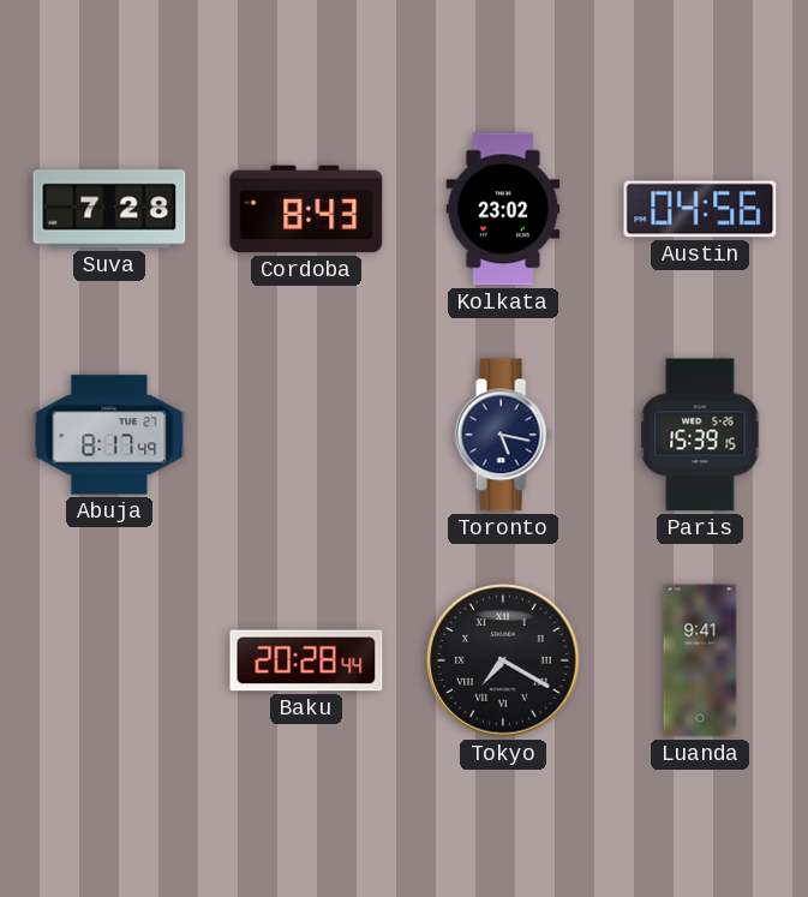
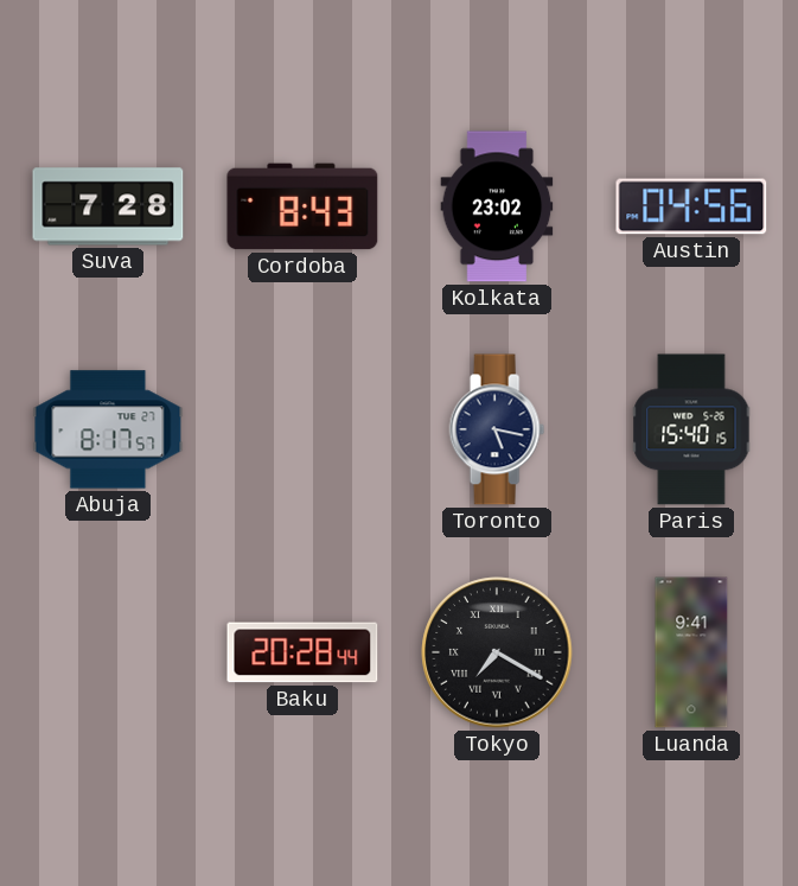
Abuja: 8:17:49 -> 8:17:57 (108, 429)
Paris: 15:39 -> 15:40 (691, 429)
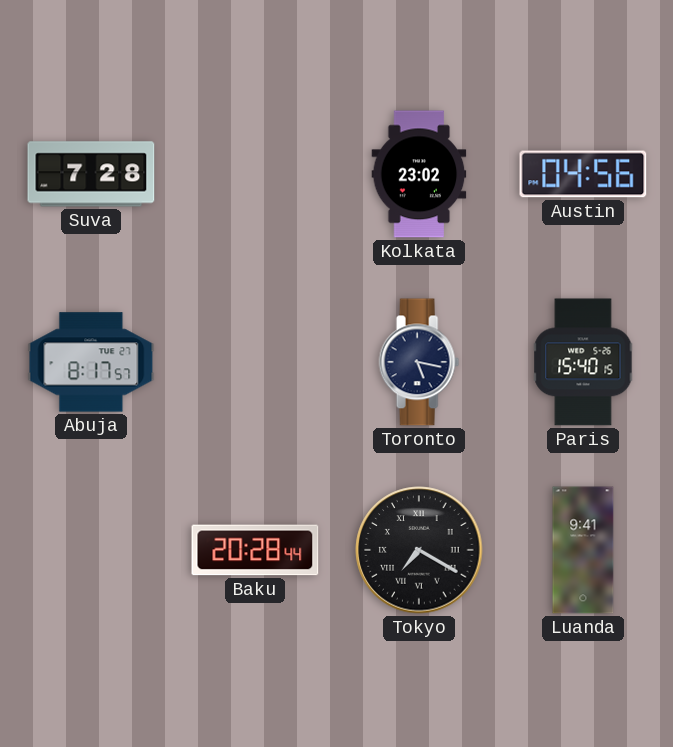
Cordoba: 8:43 -> none (302, 206)
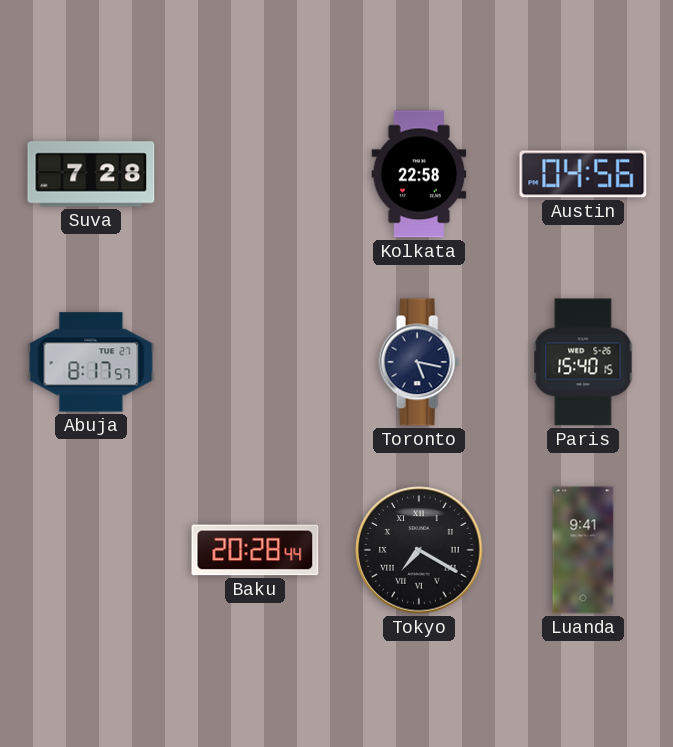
Kolkata: 23:02 -> 22:58 (419, 174)
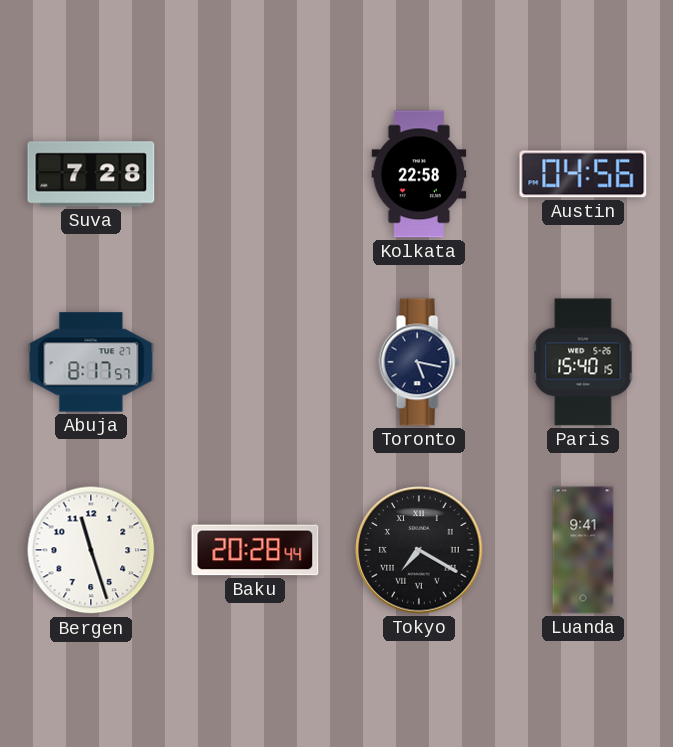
Bergen: none -> 11:27 (91, 550)
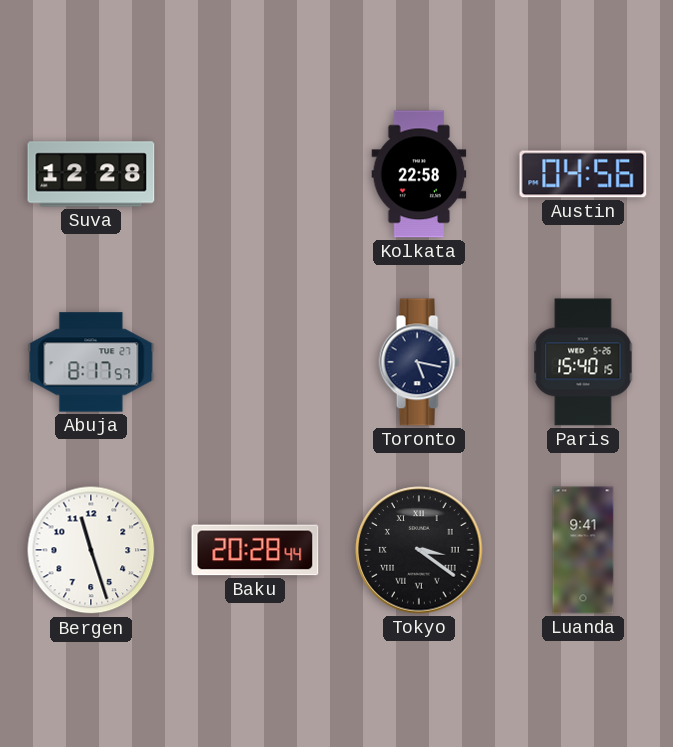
Suva: 7:28 -> 12:28 (91, 174)
Tokyo: 7:20 -> 3:21 (419, 550)
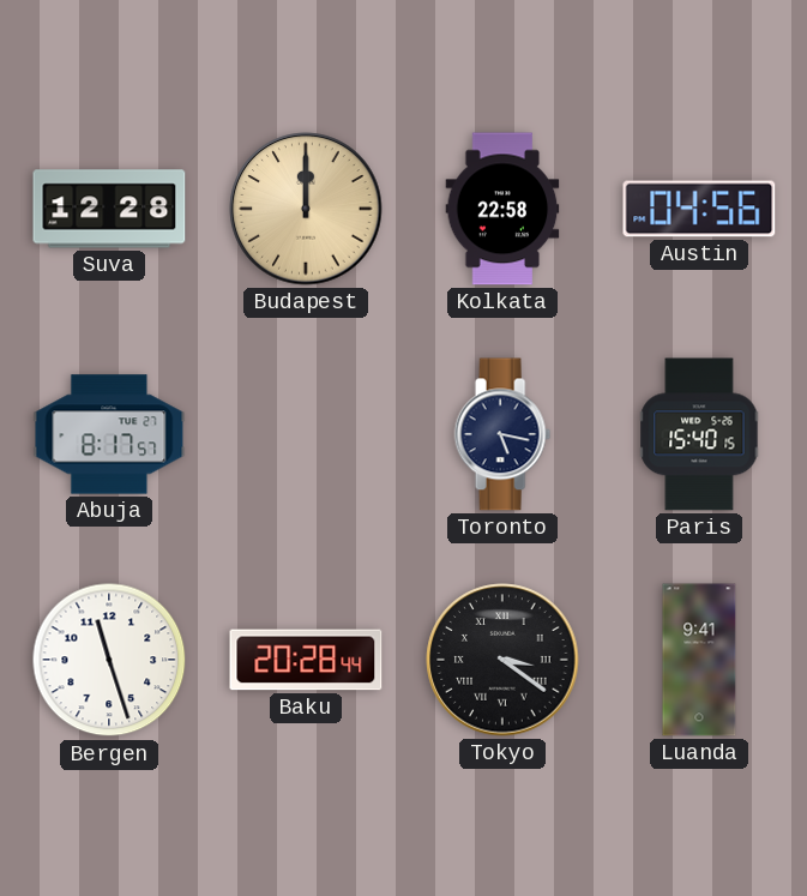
Budapest: none -> 12:00 (306, 209)
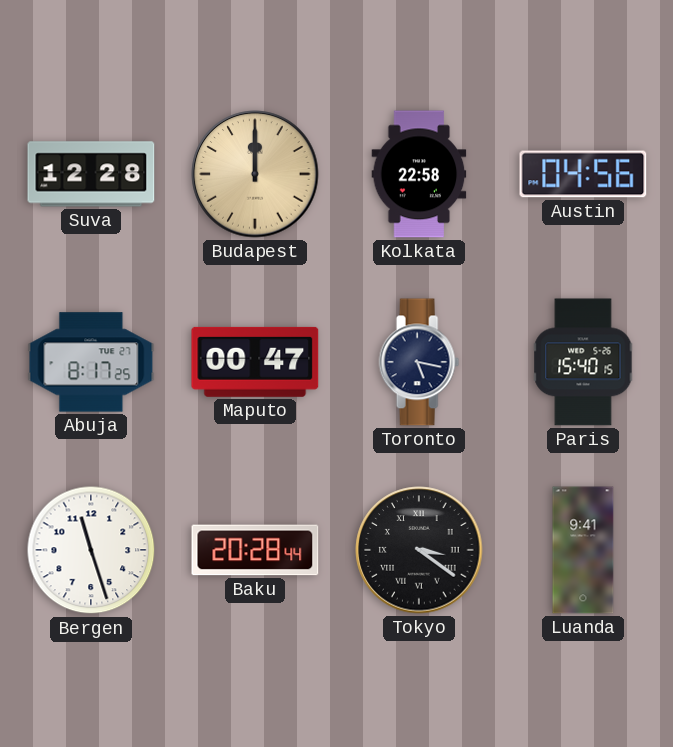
Abuja: 8:17:57 -> 8:17:25 (91, 362)
Maputo: none -> 00:47 (255, 362)
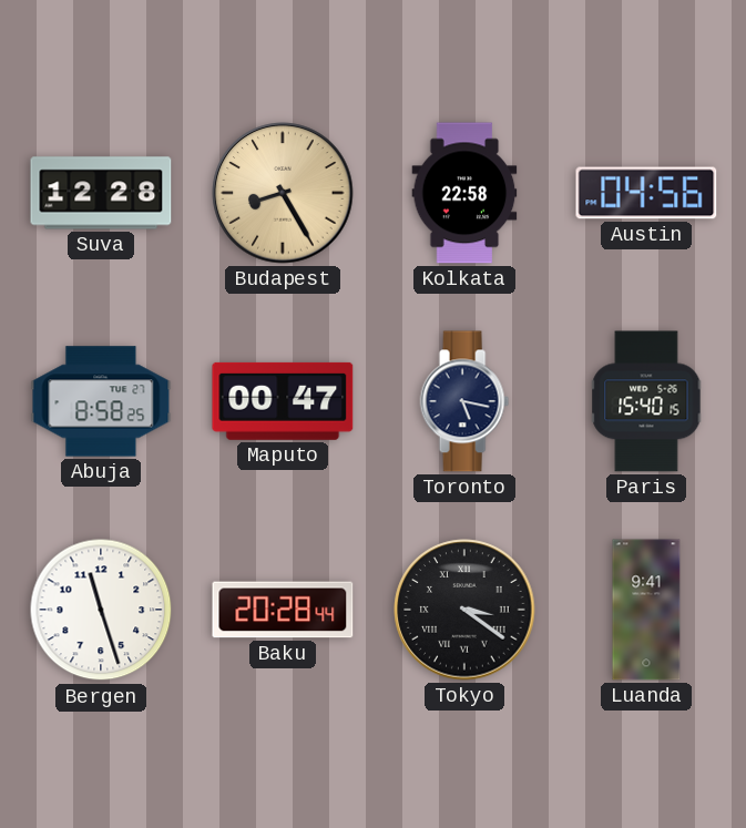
Budapest: 12:00 -> 8:25 (283, 193)
Abuja: 8:17 -> 8:58 (101, 401)
